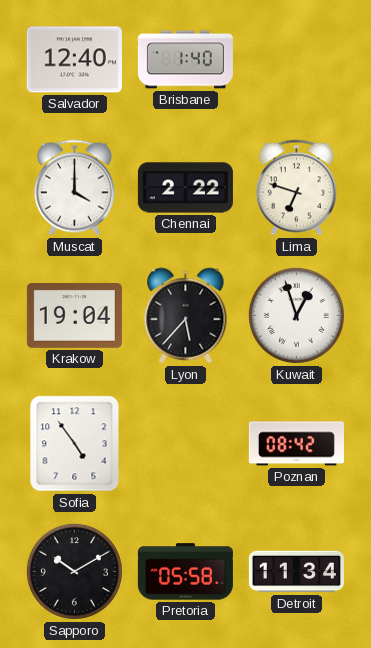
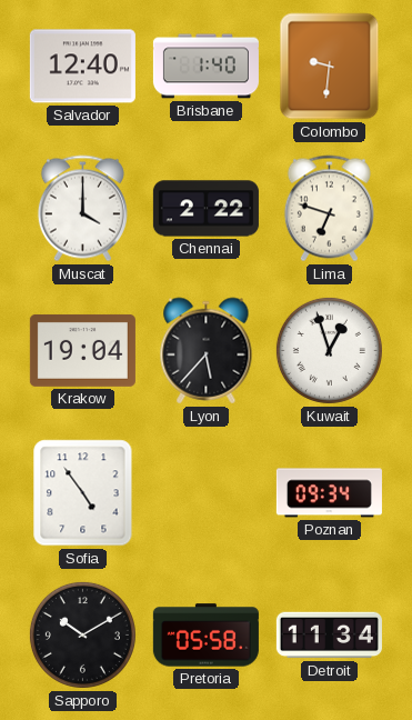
Colombo: none -> 9:31 (330, 67)
Poznan: 08:42 -> 09:34 (329, 493)
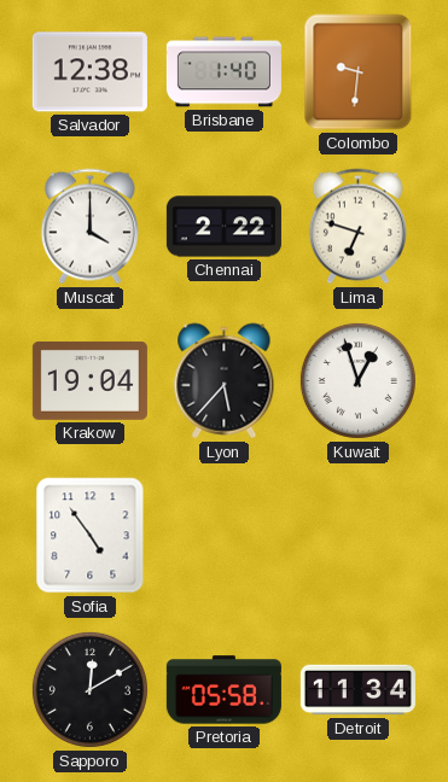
Salvador: 12:40 -> 12:38 (89, 72)
Poznan: 09:34 -> none (329, 493)
Sapporo: 10:10 -> 12:10 (89, 689)
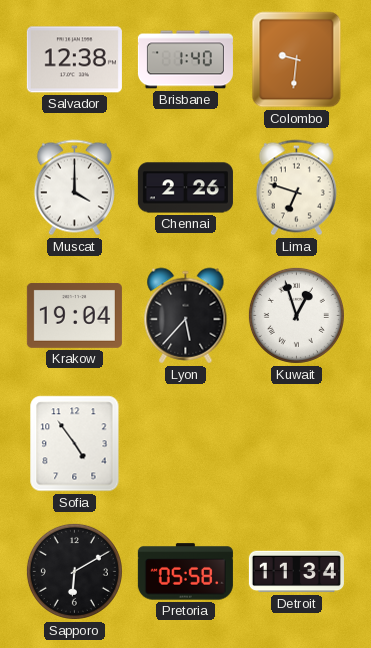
Chennai: 2:22 -> 2:26 (185, 188)
Sapporo: 12:10 -> 6:10 (74, 571)
